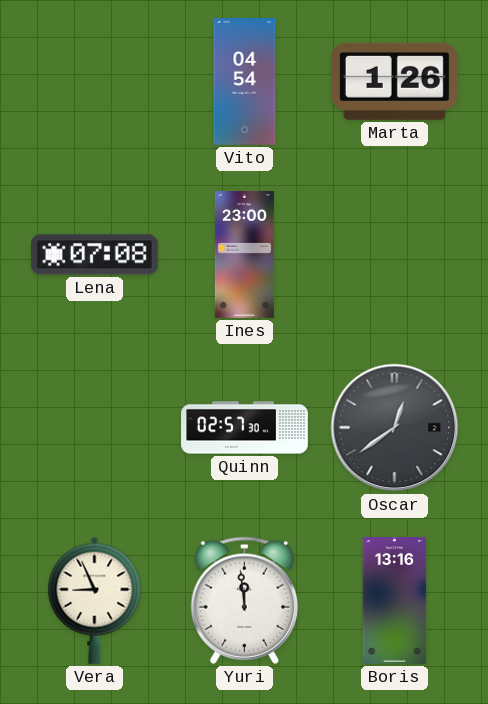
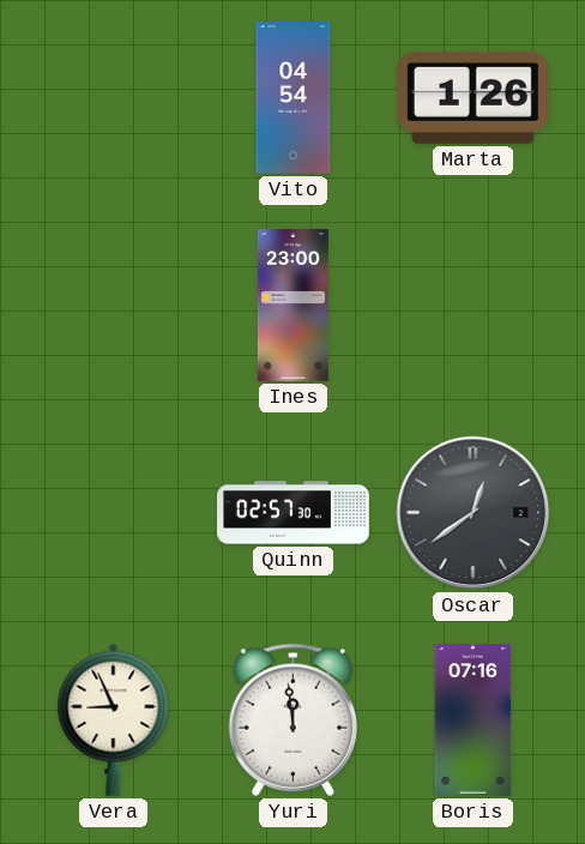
Lena: 07:08 -> none (95, 255)
Boris: 13:16 -> 07:16 (474, 721)
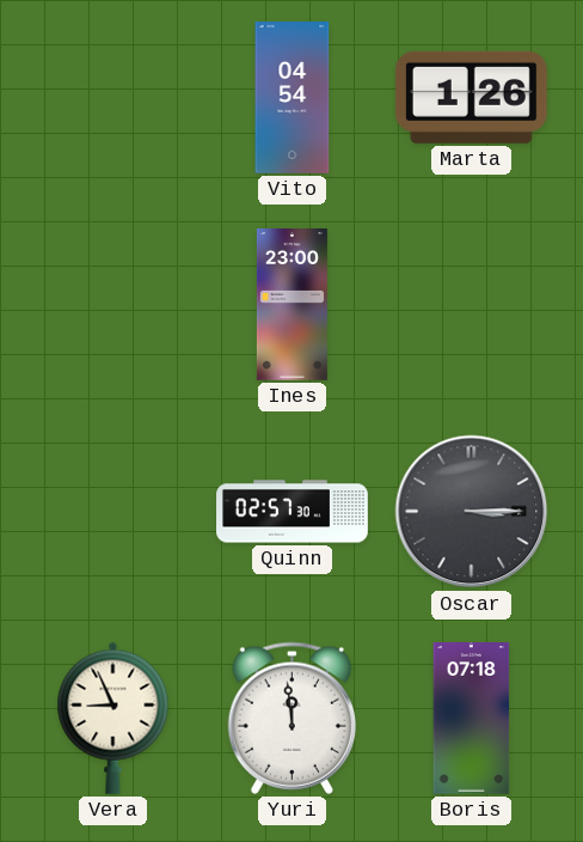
Oscar: 12:39 -> 3:15 (472, 512)
Boris: 07:16 -> 07:18 (472, 719)
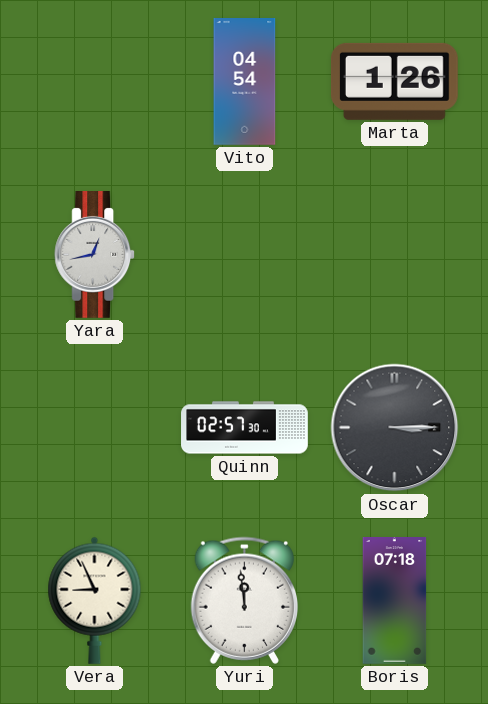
Yara: none -> 12:43 (95, 255)
Ines: 23:00 -> none (291, 305)
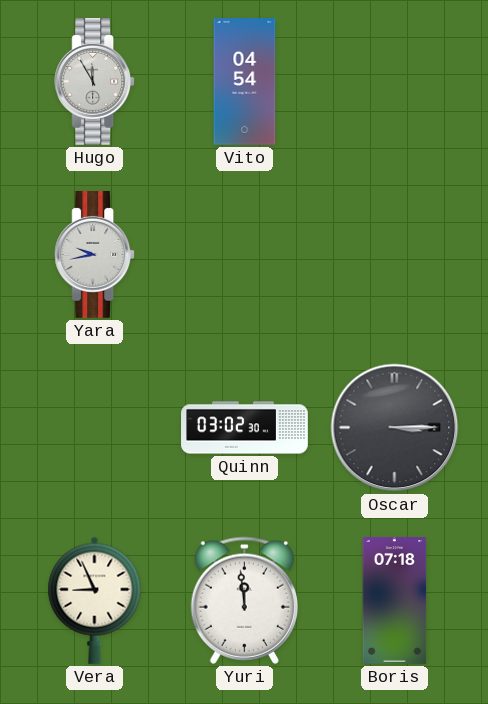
Hugo: none -> 11:55 (95, 82)
Marta: 1:26 -> none (394, 81)
Yara: 12:43 -> 9:43 (95, 255)
Quinn: 02:57 -> 03:02 (245, 428)
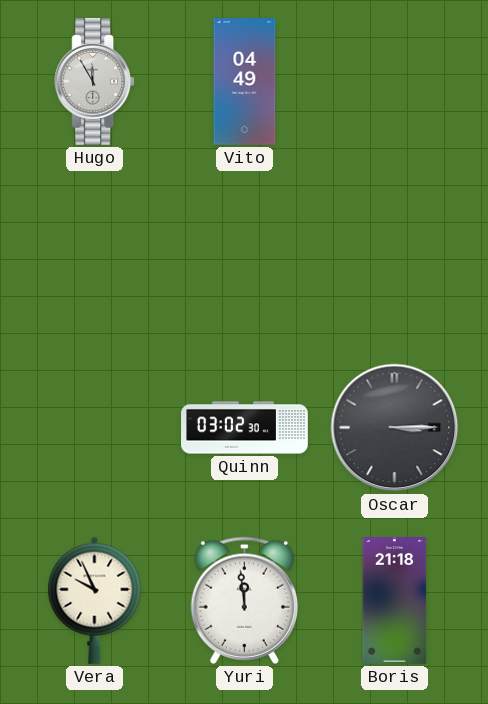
Vito: 04:54 -> 04:49 (245, 82)
Yara: 9:43 -> none (95, 255)
Vera: 8:56 -> 9:56 (95, 600)
Boris: 07:18 -> 21:18 (395, 601)
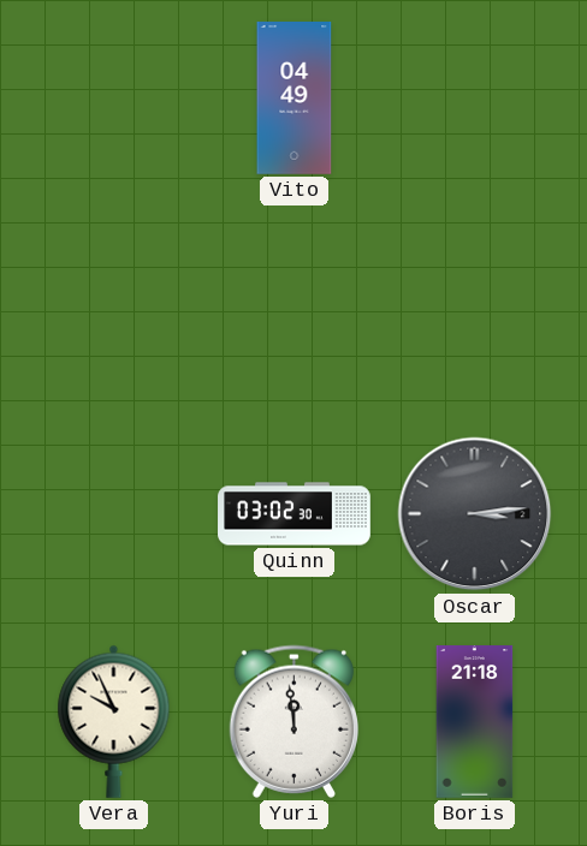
Hugo: 11:55 -> none (95, 82)
Oscar: 3:15 -> 3:14 (475, 514)
